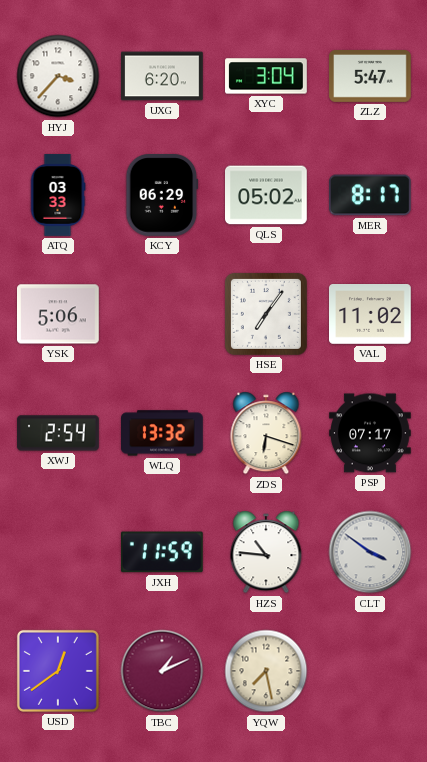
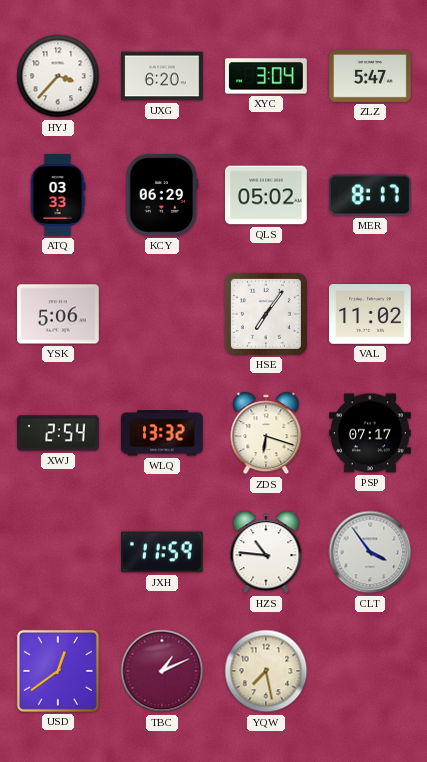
CLT: 3:51 -> 3:54 (370, 552)
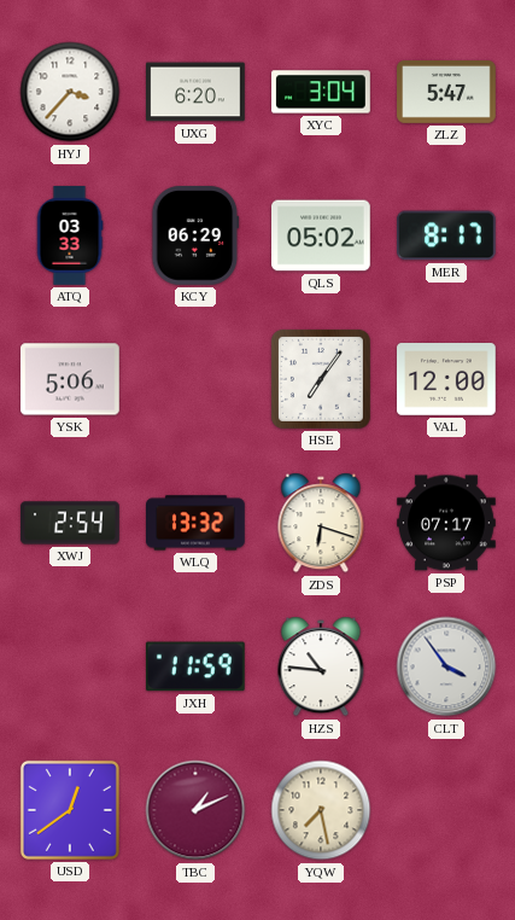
VAL: 11:02 -> 12:00 (446, 379)
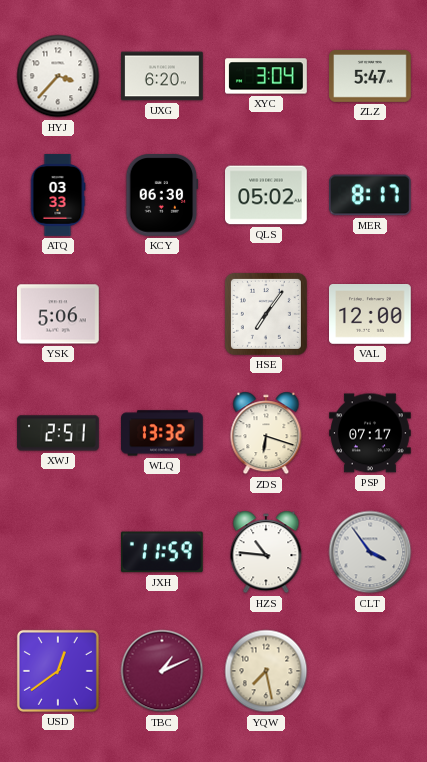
KCY: 06:29 -> 06:30 (162, 196)
XWJ: 2:54 -> 2:51 (58, 433)
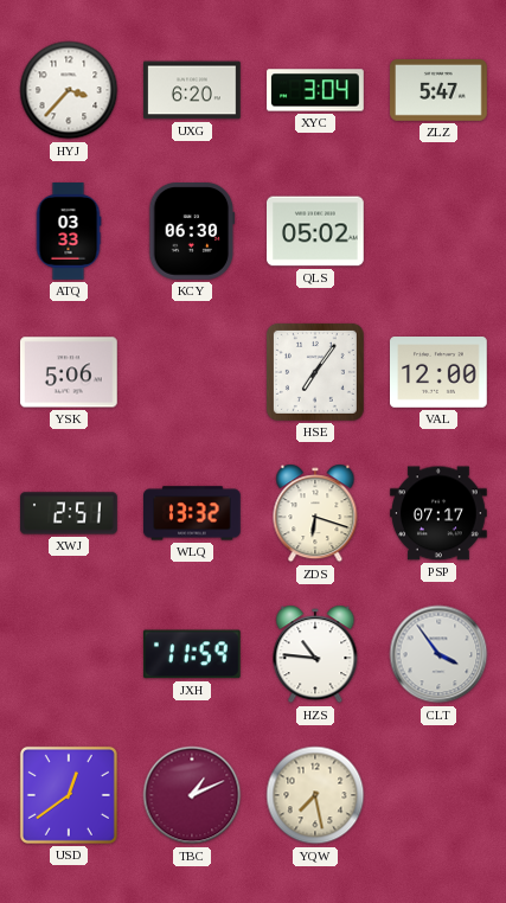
MER: 8:17 -> none (371, 195)
